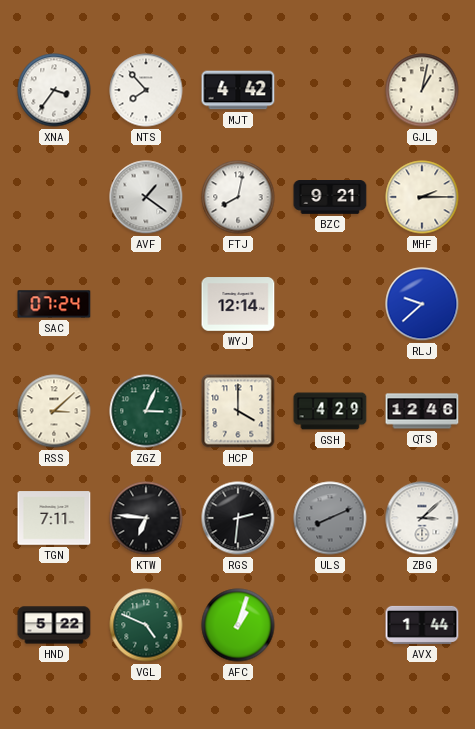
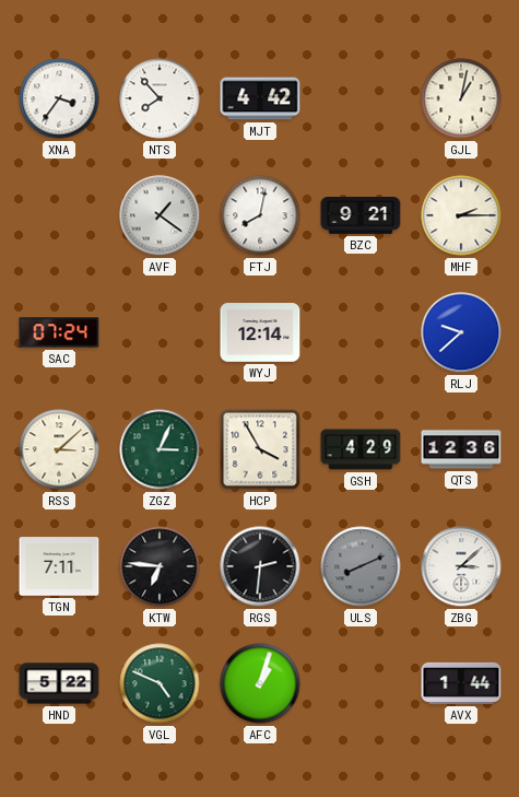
HCP: 4:00 -> 3:55 (260, 449)
QTS: 12:46 -> 12:36 (461, 449)
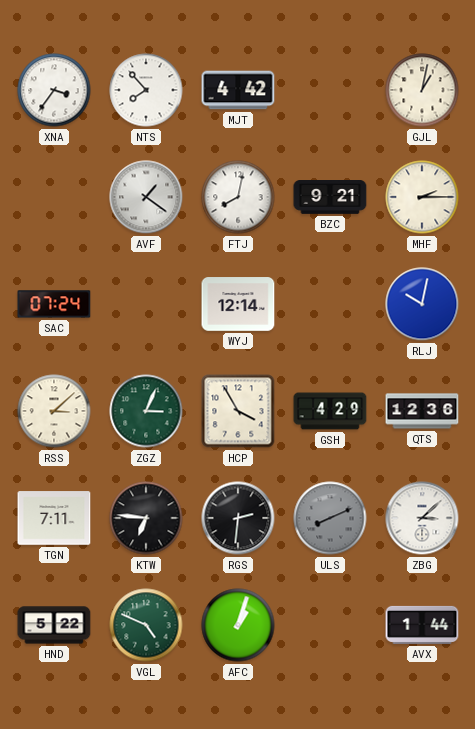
RLJ: 9:38 -> 10:02 (422, 304)
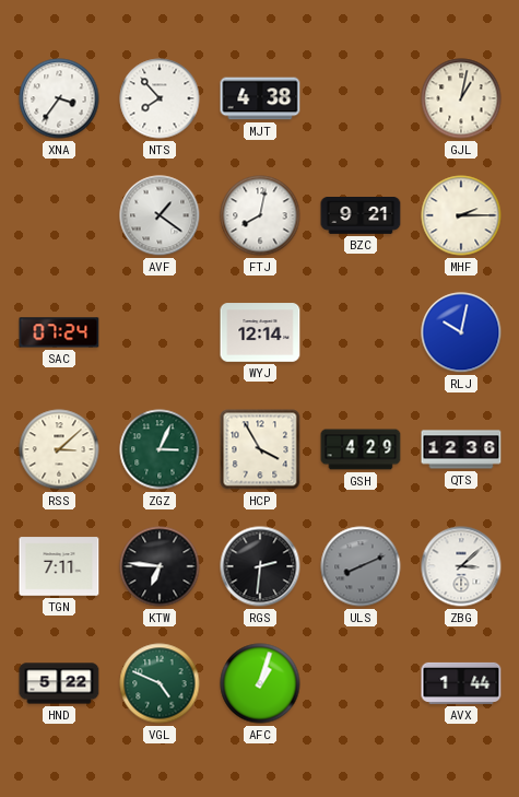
MJT: 4:42 -> 4:38 (260, 98)
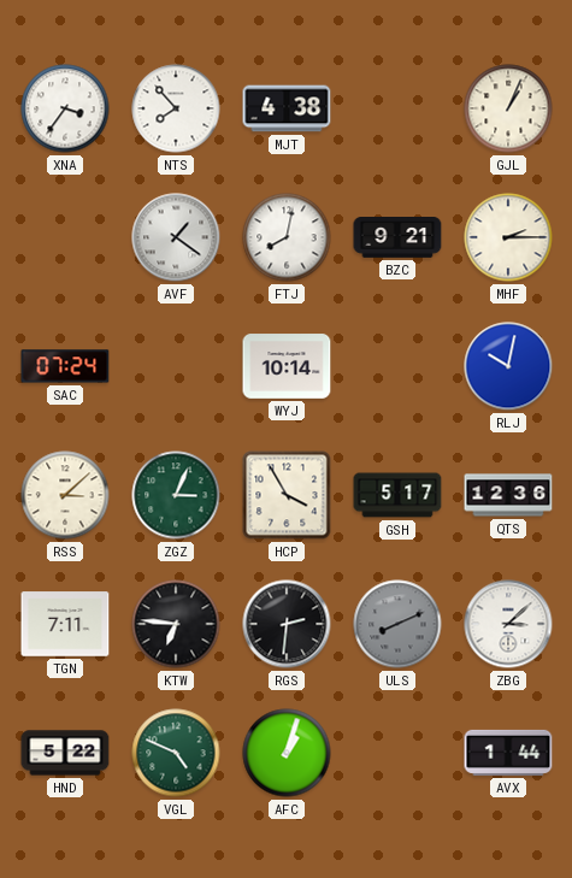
GJL: 1:02 -> 1:04 (508, 108)
WYJ: 12:14 -> 10:14 (287, 366)
GSH: 4:29 -> 5:17 (397, 495)
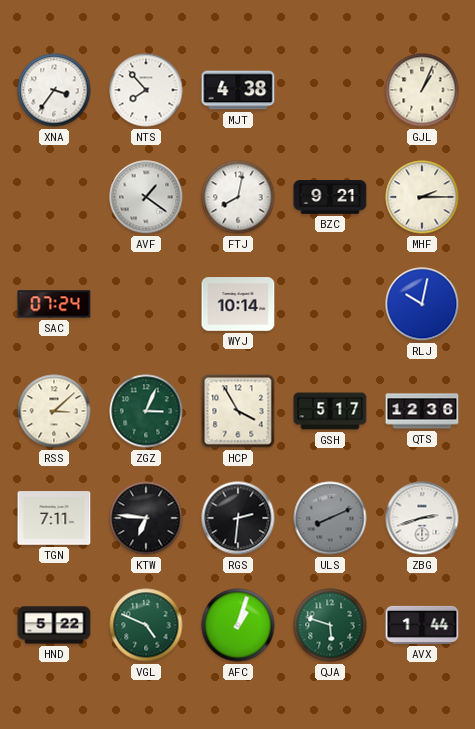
ZBG: 3:08 -> 2:42 (422, 518)
QJA: none -> 5:48 (330, 625)
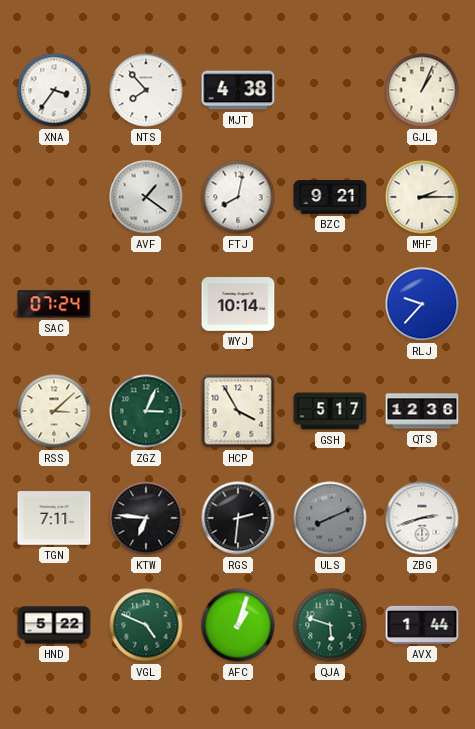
RLJ: 10:02 -> 9:37 (422, 304)
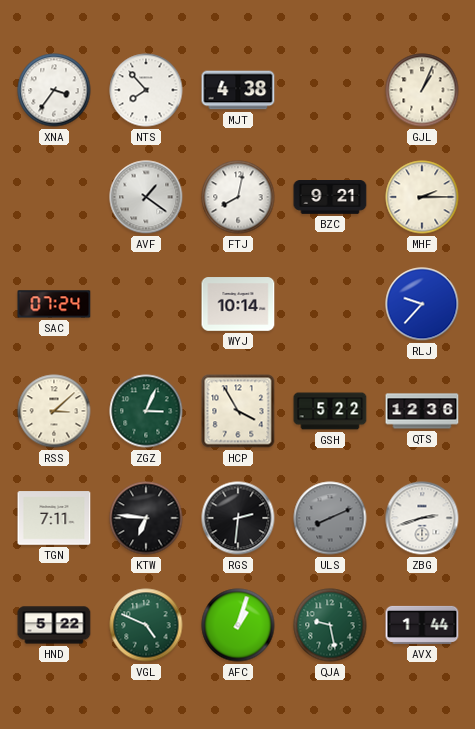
GSH: 5:17 -> 5:22 (330, 411)
QJA: 5:48 -> 9:28 (330, 625)
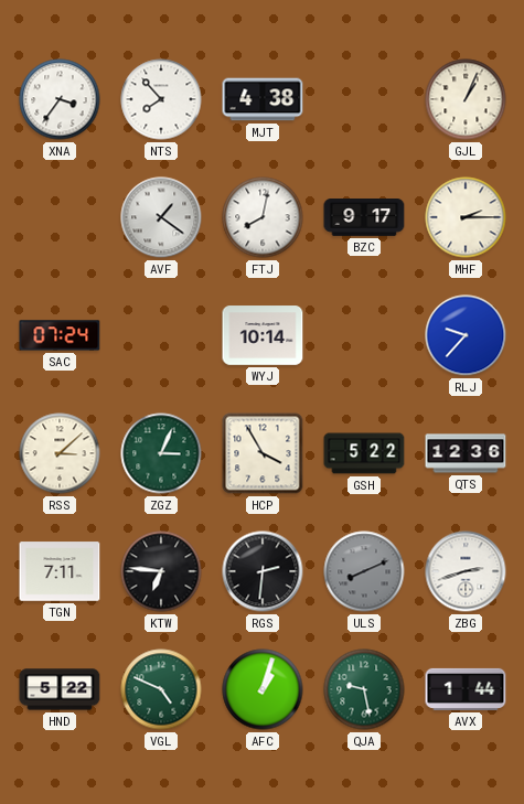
BZC: 9:21 -> 9:17 (364, 217)
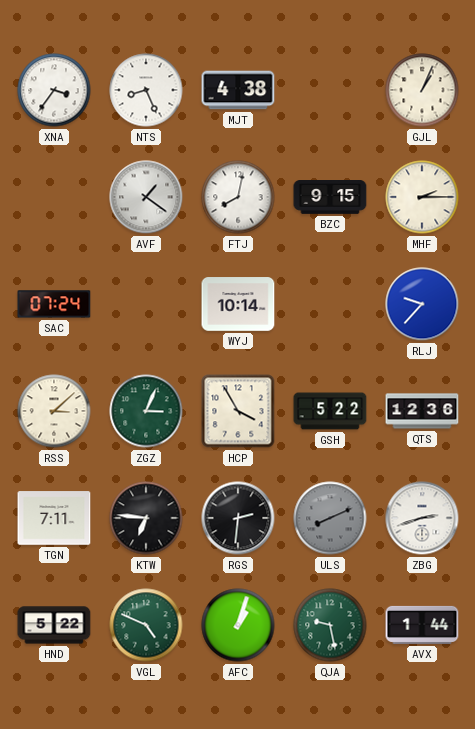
NTS: 7:53 -> 8:26 (146, 90)
BZC: 9:17 -> 9:15 (330, 197)
